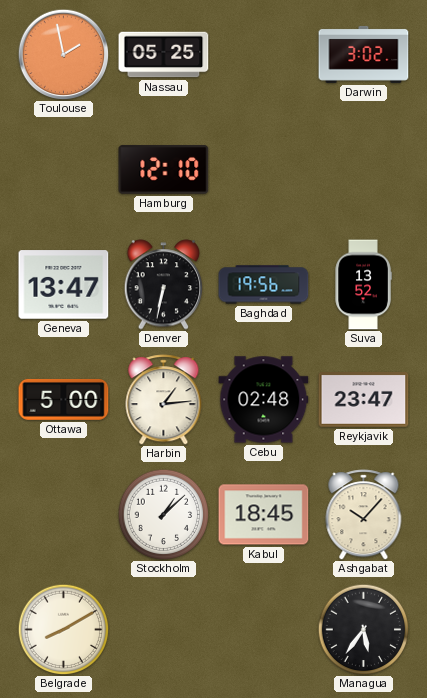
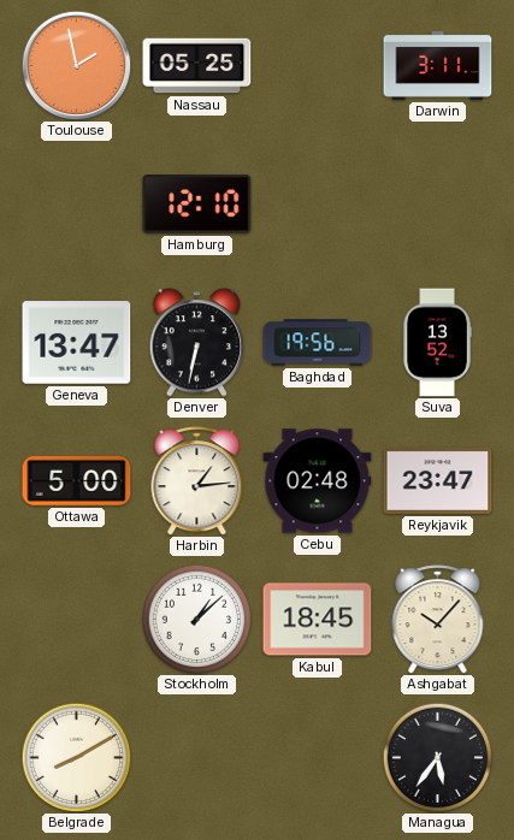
Darwin: 3:02 -> 3:11 (438, 65)
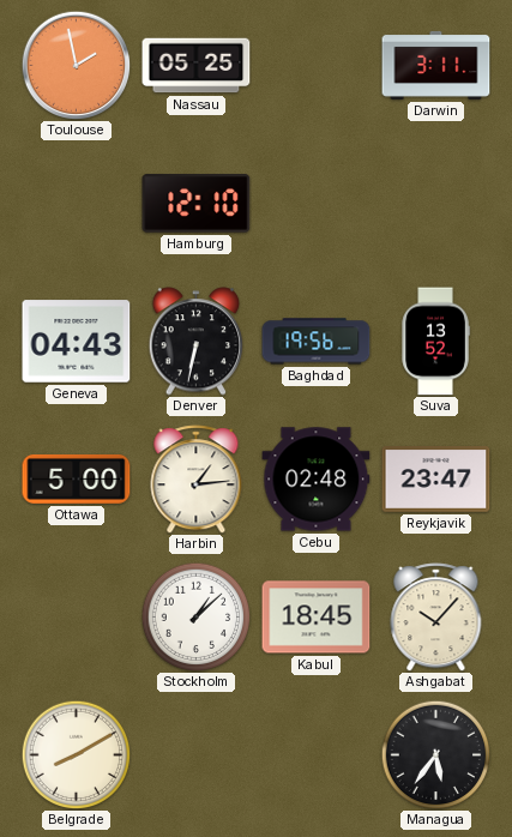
Geneva: 13:47 -> 04:43 (77, 342)
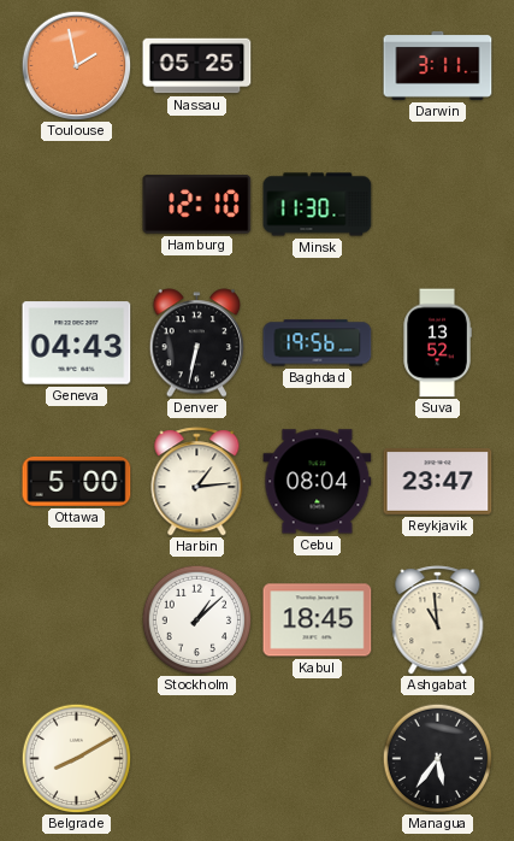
Minsk: none -> 11:30 (318, 205)
Cebu: 02:48 -> 08:04 (318, 482)
Ashgabat: 10:07 -> 10:59 (438, 621)
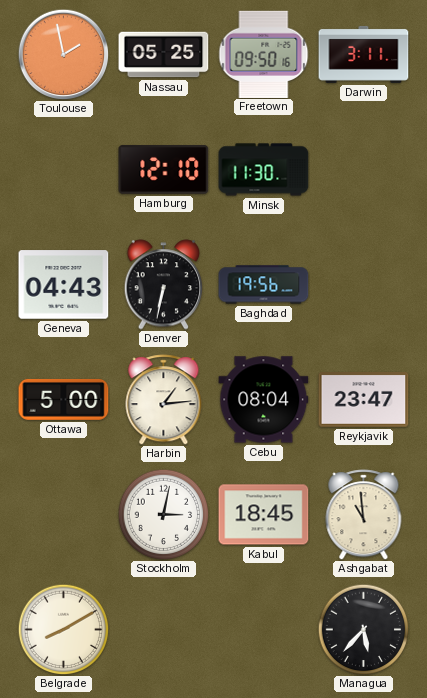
Freetown: none -> 09:50 (264, 54)
Suva: 13:52 -> none (437, 343)
Stockholm: 1:08 -> 3:02 (163, 514)
Managua: 5:36 -> 5:37 (363, 629)
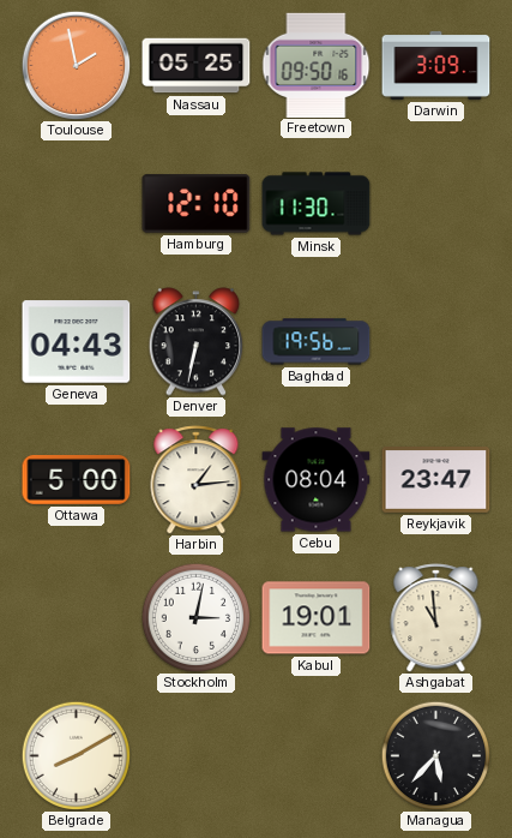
Darwin: 3:11 -> 3:09 (436, 65)
Kabul: 18:45 -> 19:01 (317, 618)
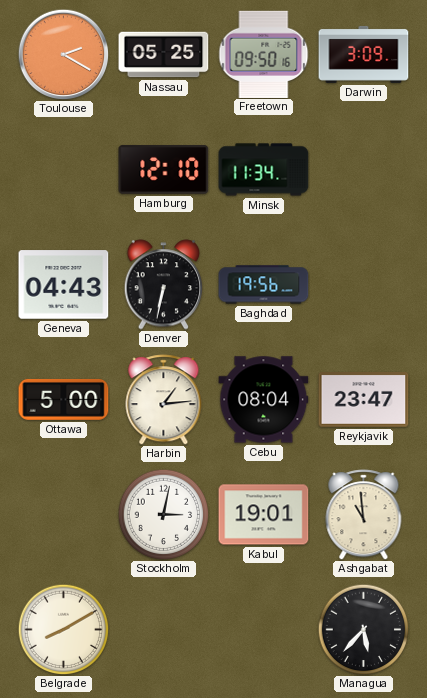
Toulouse: 1:58 -> 2:20 (63, 54)
Minsk: 11:30 -> 11:34 (264, 170)
